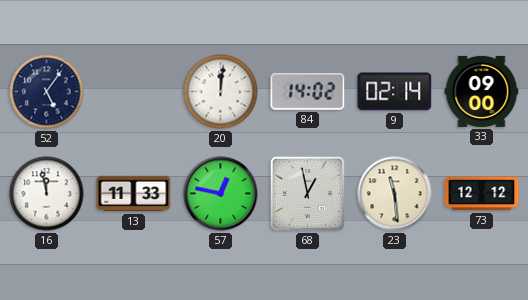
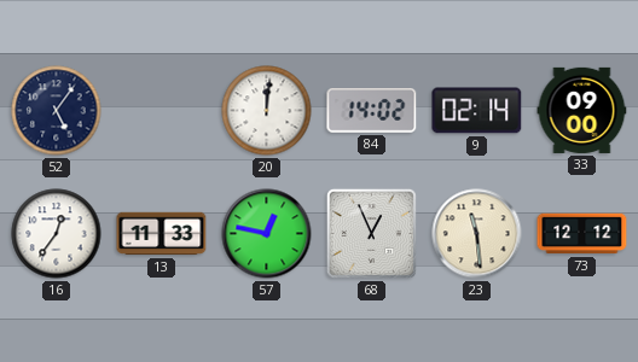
16: 11:58 -> 12:36 (57, 234)
68: 12:58 -> 12:56 (371, 233)
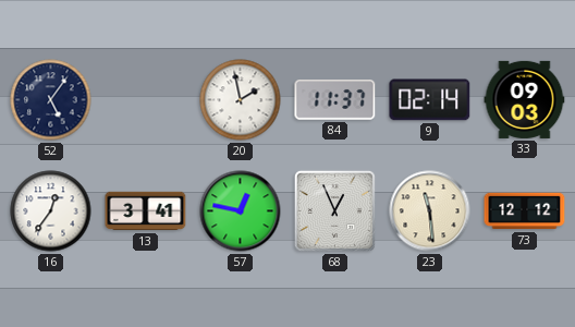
20: 12:01 -> 1:58 (241, 100)
84: 14:02 -> 11:37 (335, 100)
33: 09:00 -> 09:03 (525, 99)
13: 11:33 -> 3:41 (146, 211)
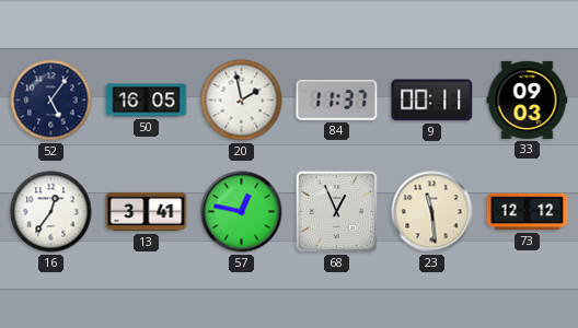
50: none -> 16:05 (147, 101)
9: 02:14 -> 00:11 (432, 101)
